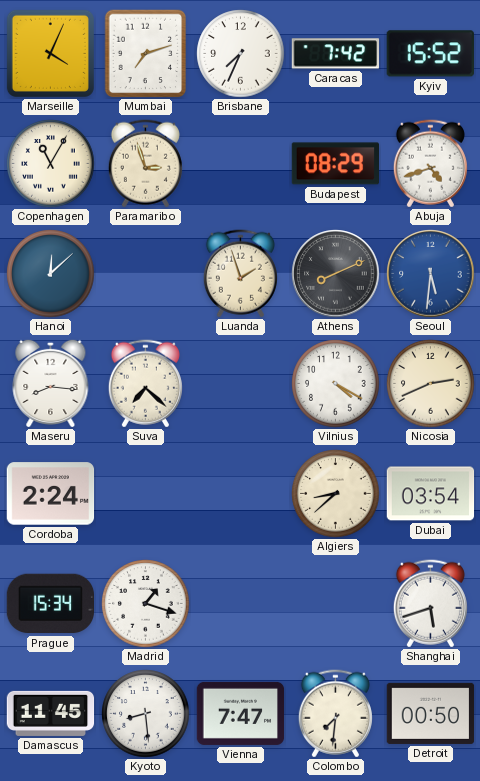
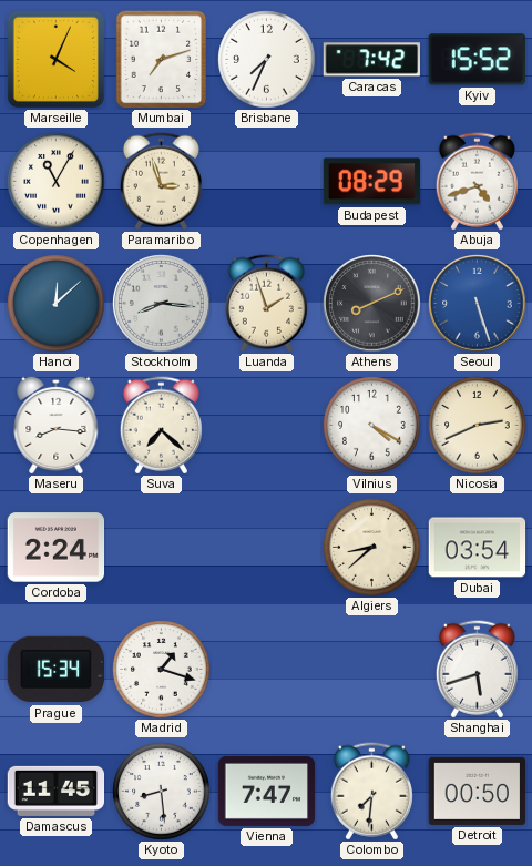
Stockholm: none -> 8:16 (162, 304)
Seoul: 5:31 -> 5:27 (478, 304)
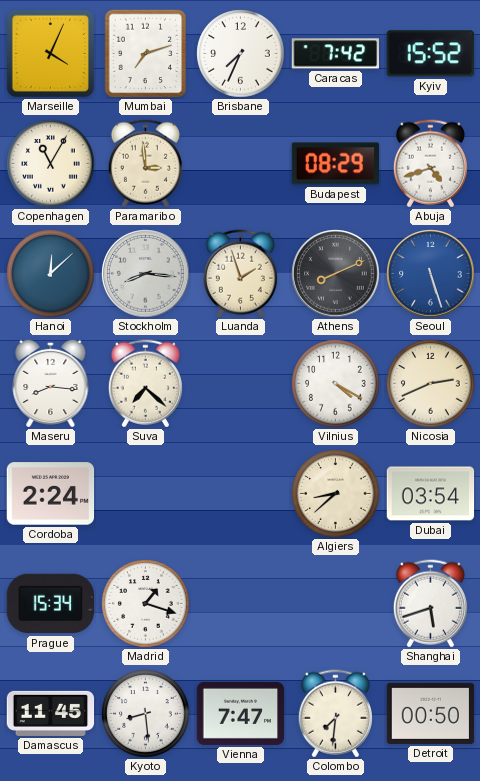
Paramaribo: 2:57 -> 2:59 (145, 164)
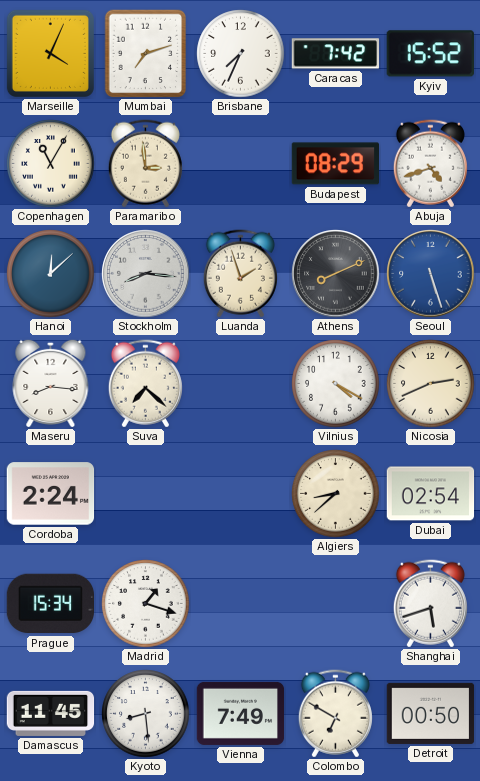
Dubai: 03:54 -> 02:54 (431, 494)
Vienna: 7:47 -> 7:49 (241, 713)
Colombo: 7:31 -> 6:50 (335, 714)
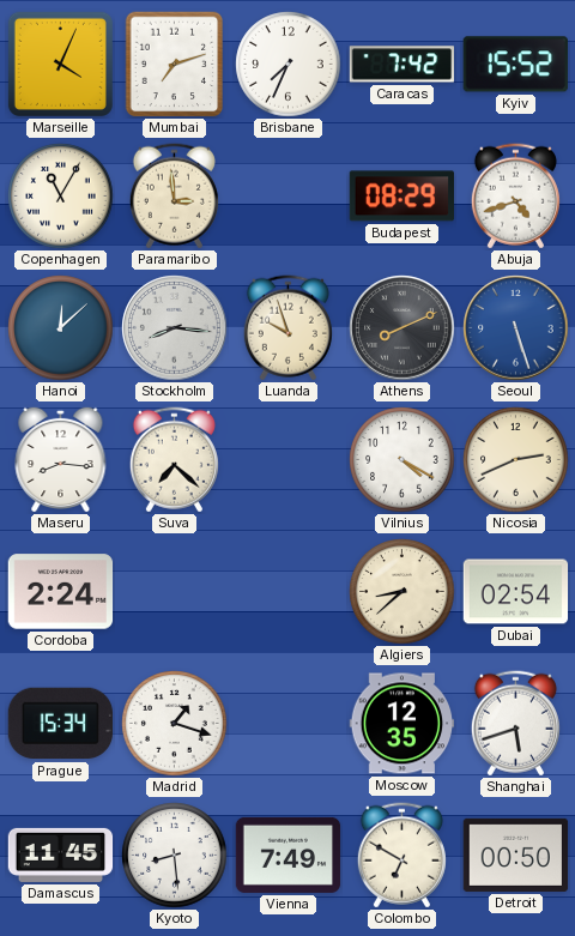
Luanda: 1:57 -> 9:57 (287, 328)
Moscow: none -> 12:35 (402, 724)
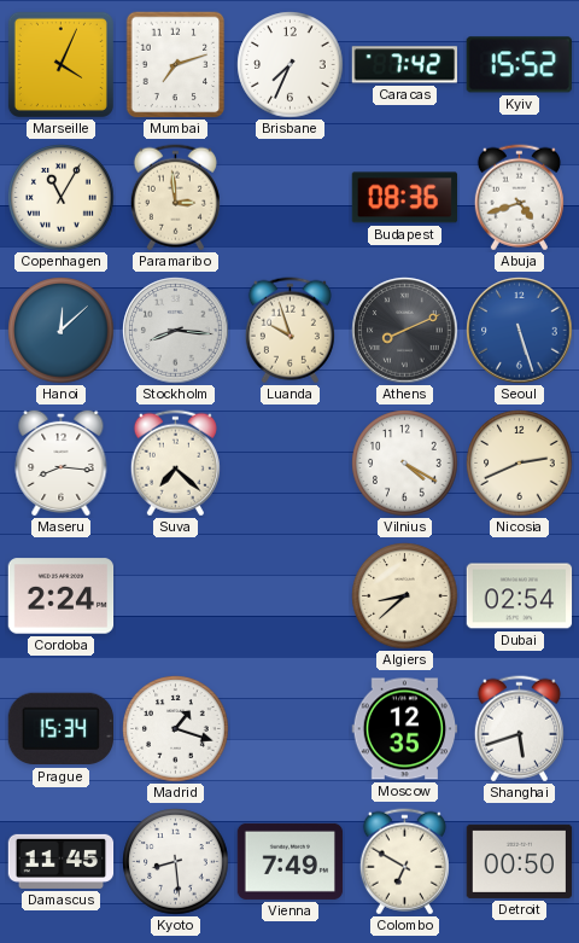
Budapest: 08:29 -> 08:36 (404, 198)
